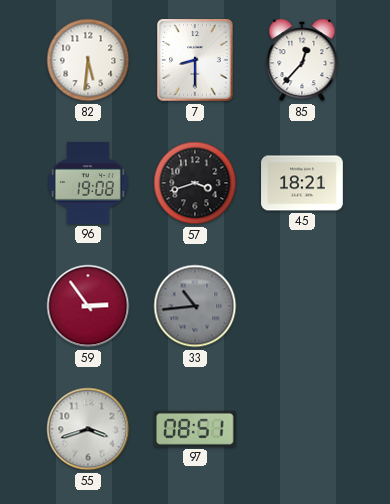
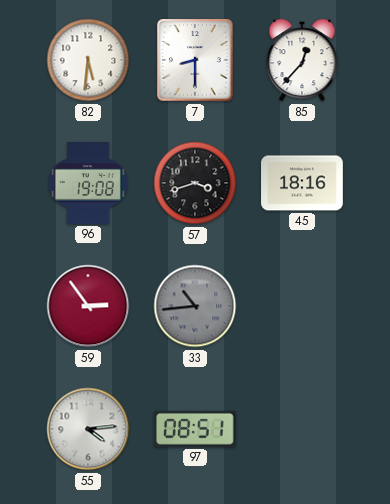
45: 18:21 -> 18:16 (302, 183)
55: 3:42 -> 4:14 (88, 429)
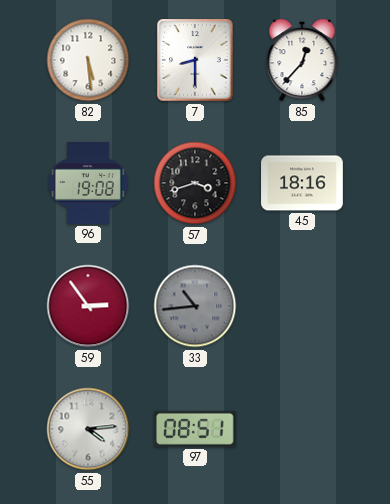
82: 5:31 -> 5:29 (88, 60)
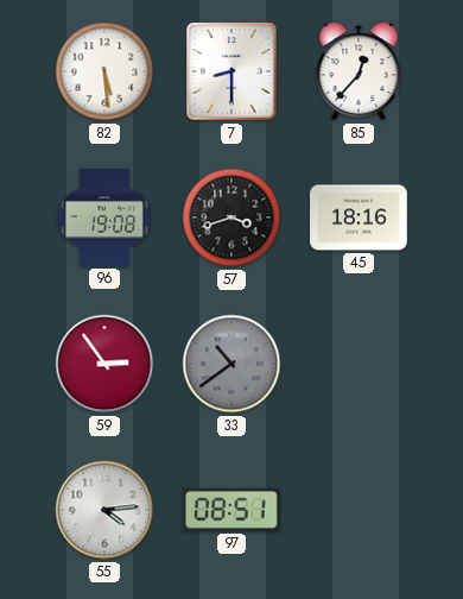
33: 10:44 -> 10:39 (231, 364)
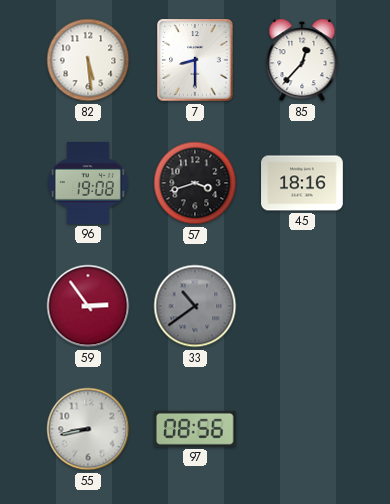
55: 4:14 -> 8:43 (88, 429)
97: 08:51 -> 08:56 (195, 429)
